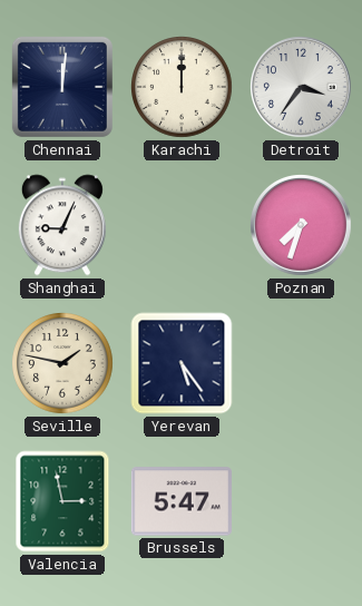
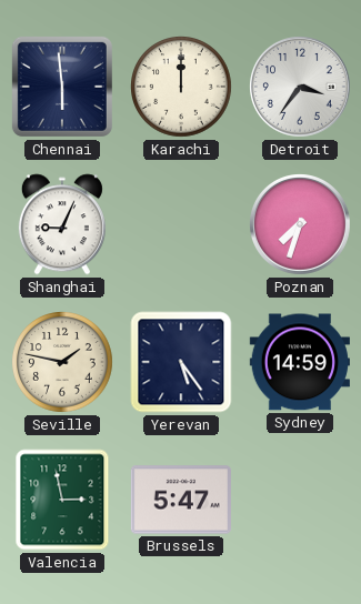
Chennai: 12:01 -> 5:59 (62, 87)
Sydney: none -> 14:59 (300, 362)
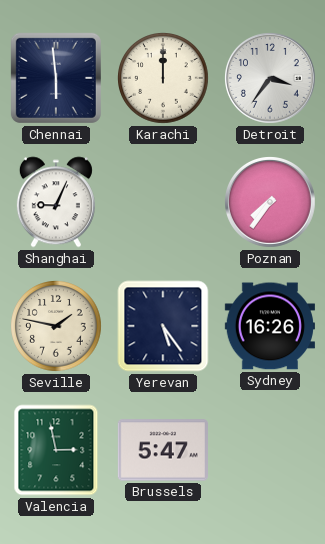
Poznan: 7:33 -> 7:36 (271, 203)
Sydney: 14:59 -> 16:26 (270, 326)
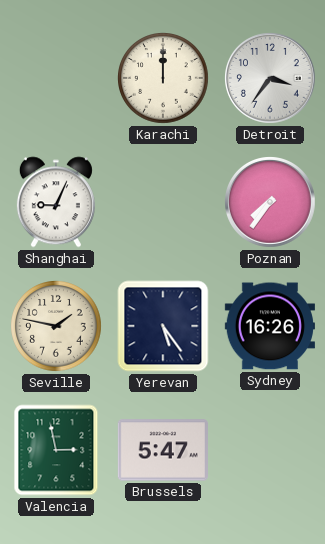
Chennai: 5:59 -> none (56, 78)
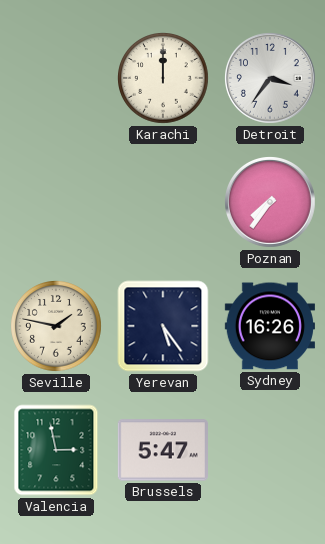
Shanghai: 9:04 -> none (56, 202)
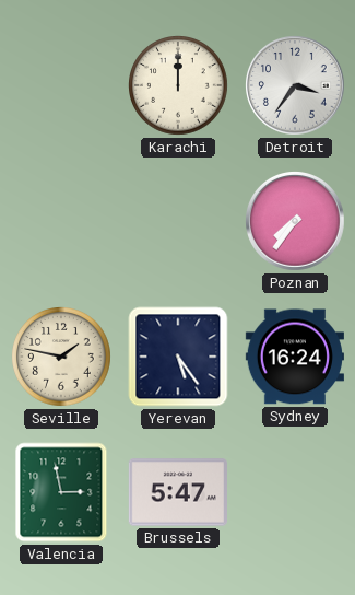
Sydney: 16:26 -> 16:24 (295, 357)
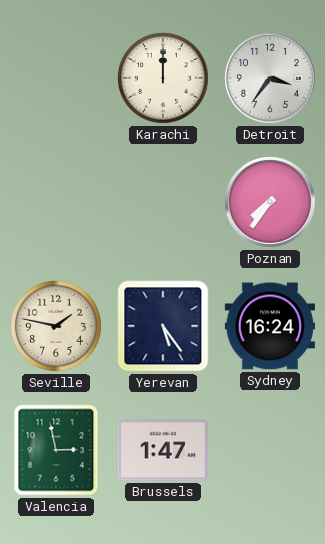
Brussels: 5:47 -> 1:47 (163, 450)
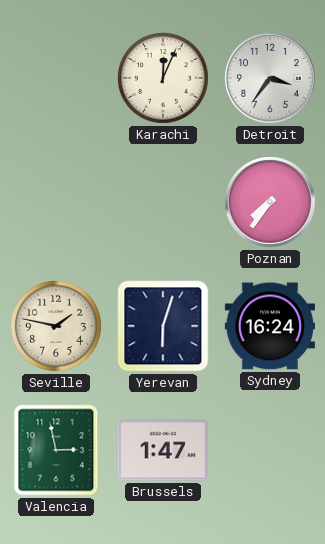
Karachi: 12:00 -> 12:04 (163, 78)
Yerevan: 5:24 -> 6:03 (163, 326)
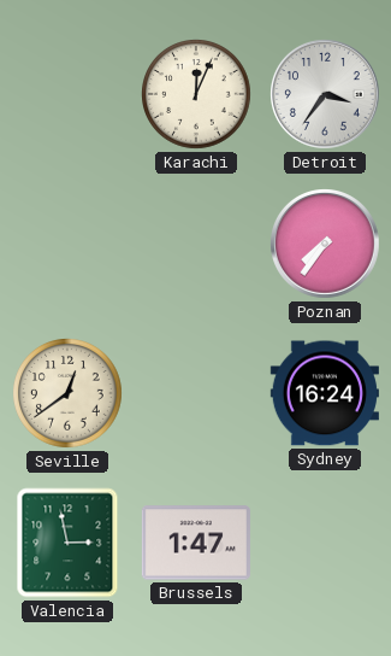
Seville: 1:47 -> 12:39 (67, 393)
Yerevan: 6:03 -> none (163, 326)
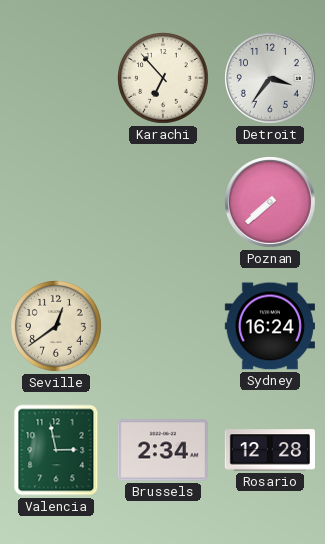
Karachi: 12:04 -> 6:53 (163, 78)
Poznan: 7:36 -> 7:38 (271, 203)
Brussels: 1:47 -> 2:34 (163, 450)
Rosario: none -> 12:28 (269, 450)
